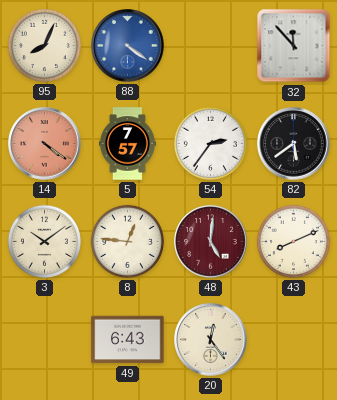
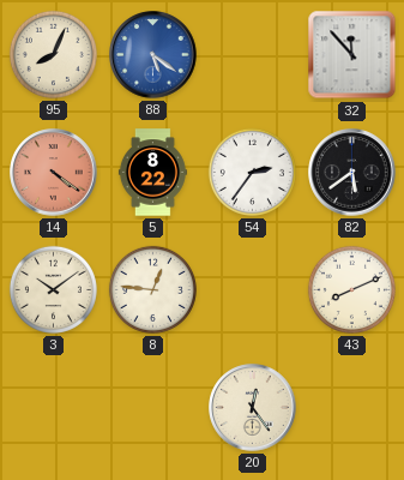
88: 4:21 -> 5:21 (153, 55)
5: 7:57 -> 8:22 (152, 173)
48: 5:01 -> none (211, 242)
49: 6:43 -> none (128, 340)
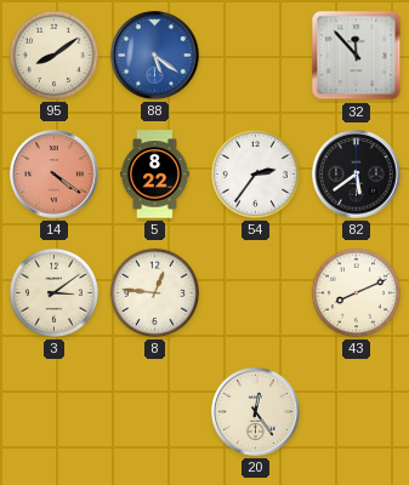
95: 8:04 -> 8:09 (53, 55)
3: 10:09 -> 3:09 (53, 292)
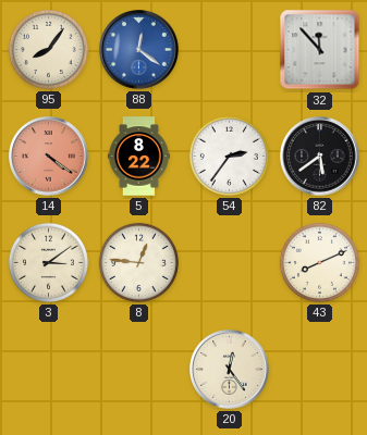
95: 8:09 -> 8:06 (48, 49)
88: 5:21 -> 12:21 (139, 50)
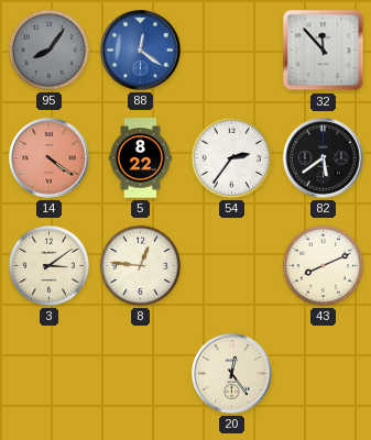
95 dial: cream -> grey (48, 50)
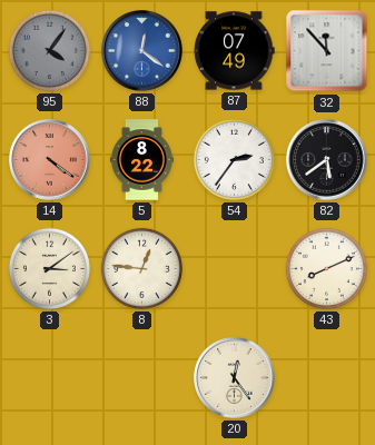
95: 8:06 -> 4:06 (49, 50)
87: none -> 07:49 (235, 51)
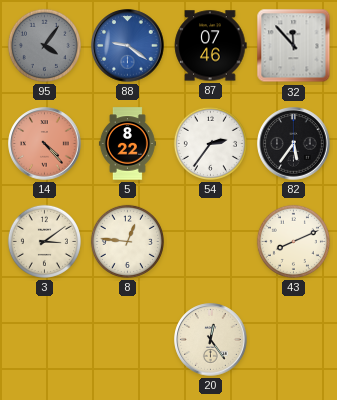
88: 12:21 -> 9:21 (128, 46)
87: 07:49 -> 07:46 (211, 46)
14: 4:21 -> 4:23 (45, 144)
82: 5:39 -> 5:36 (294, 144)
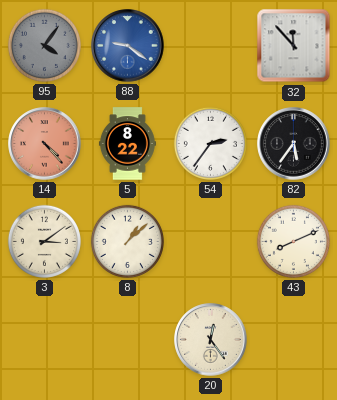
87: 07:46 -> none (211, 46)
8: 12:46 -> 1:08 (127, 241)
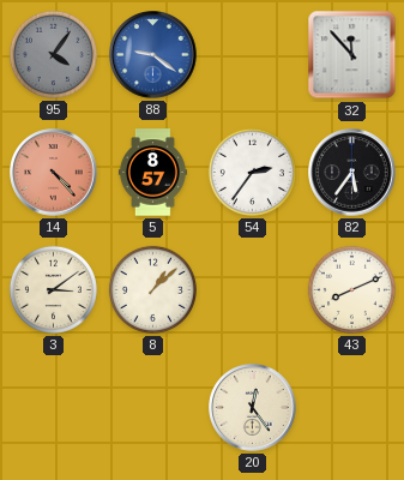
5: 8:22 -> 8:57 (152, 173)
